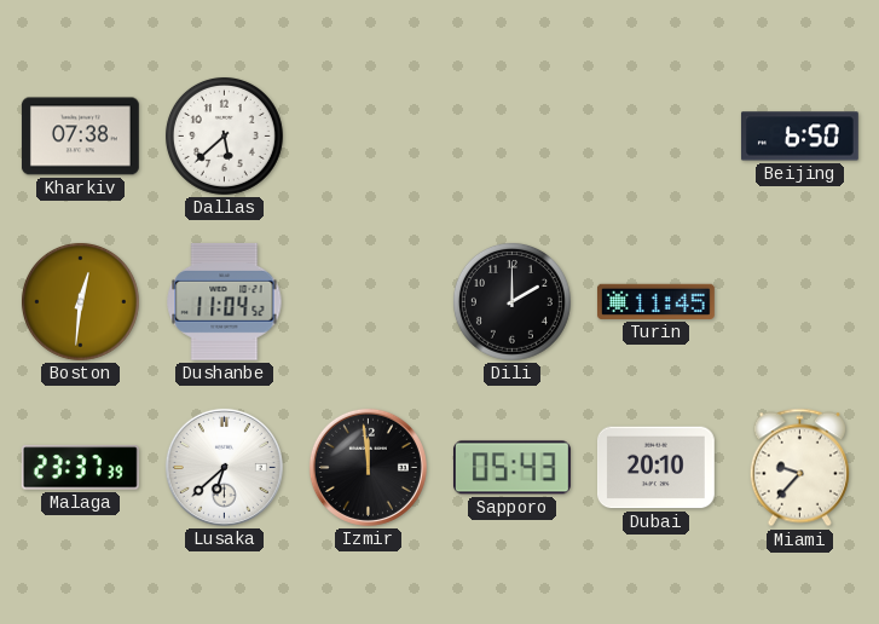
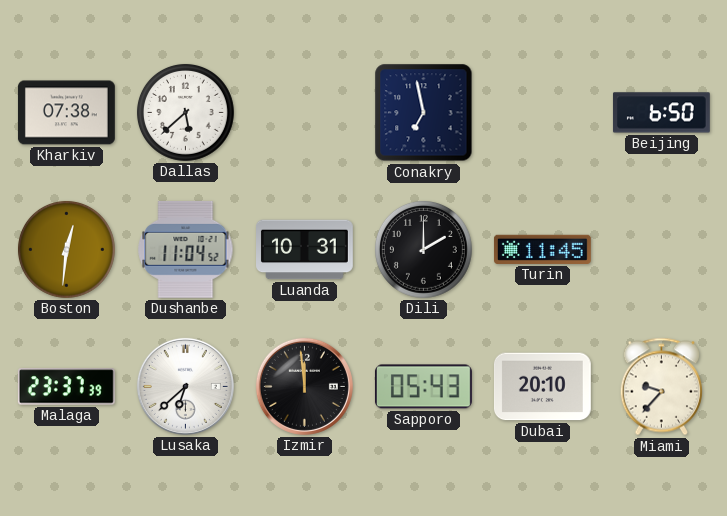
Conakry: none -> 6:58 (424, 113)
Luanda: none -> 10:31 (305, 250)
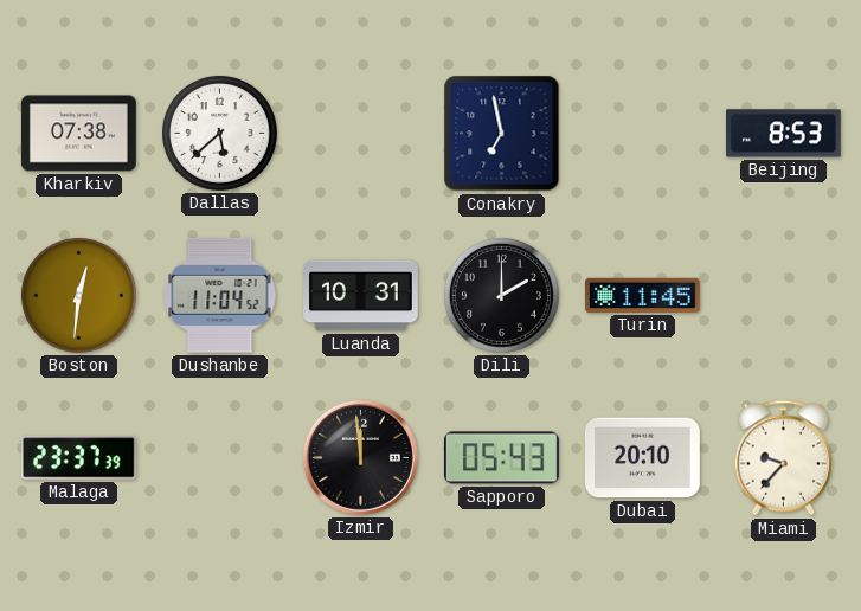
Beijing: 6:50 -> 8:53 (783, 134)
Lusaka: 6:38 -> none (185, 386)
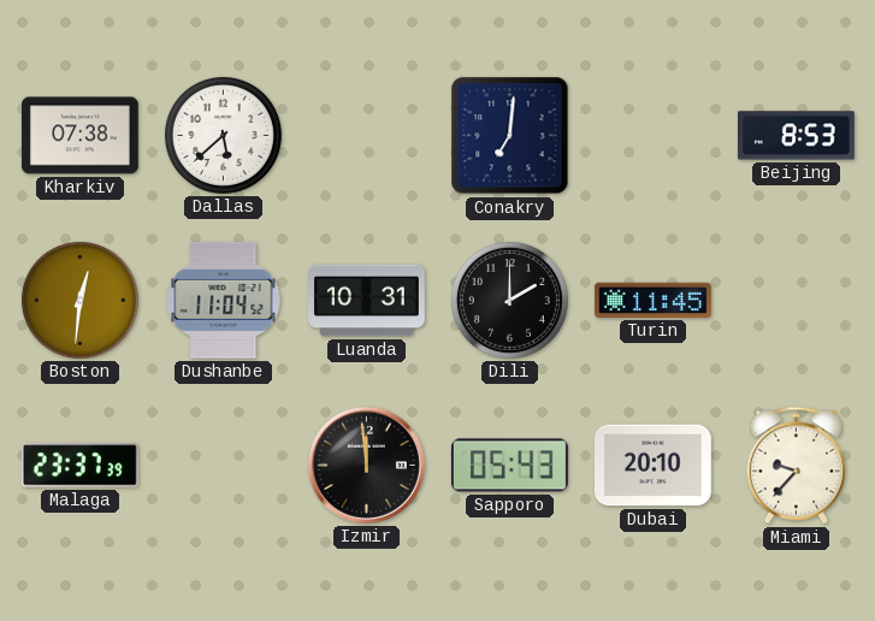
Conakry: 6:58 -> 7:01 (510, 136)
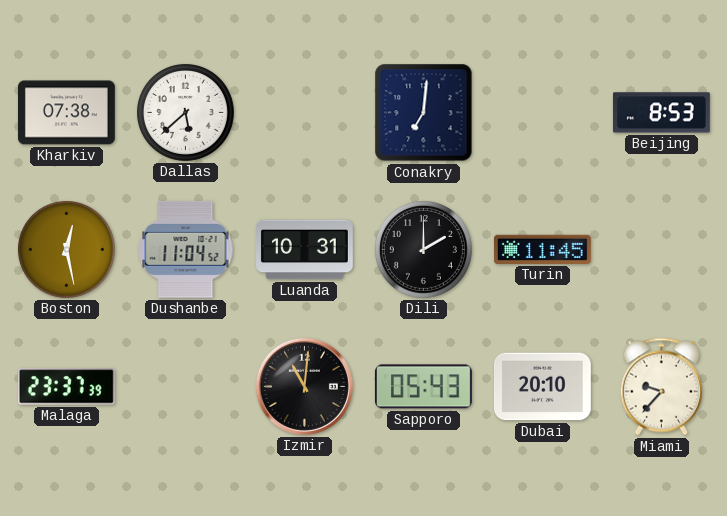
Boston: 12:31 -> 12:28 (66, 249)
Izmir: 11:59 -> 11:01 (304, 386)
